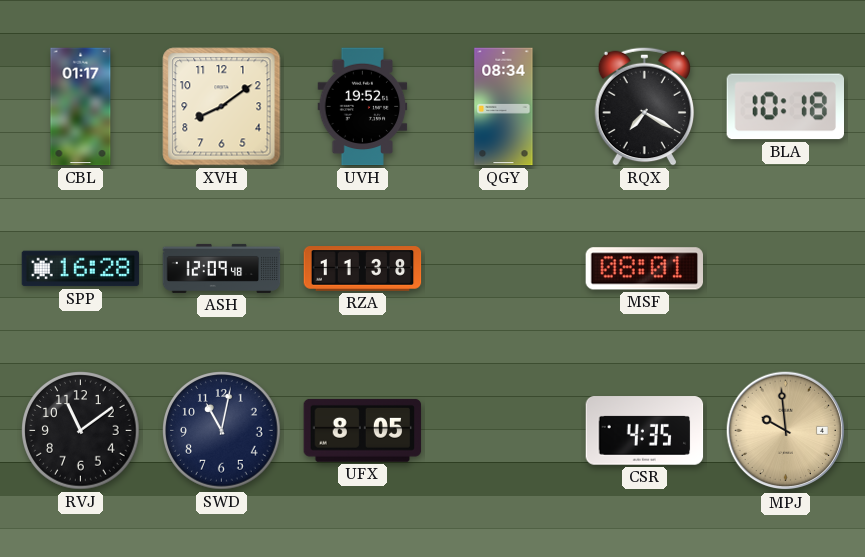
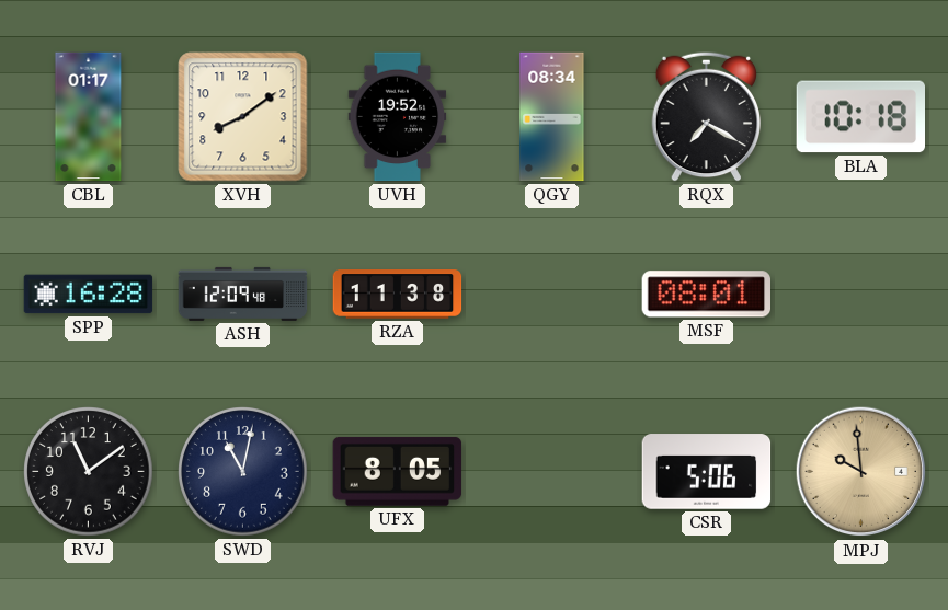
CSR: 4:35 -> 5:06 (707, 472)
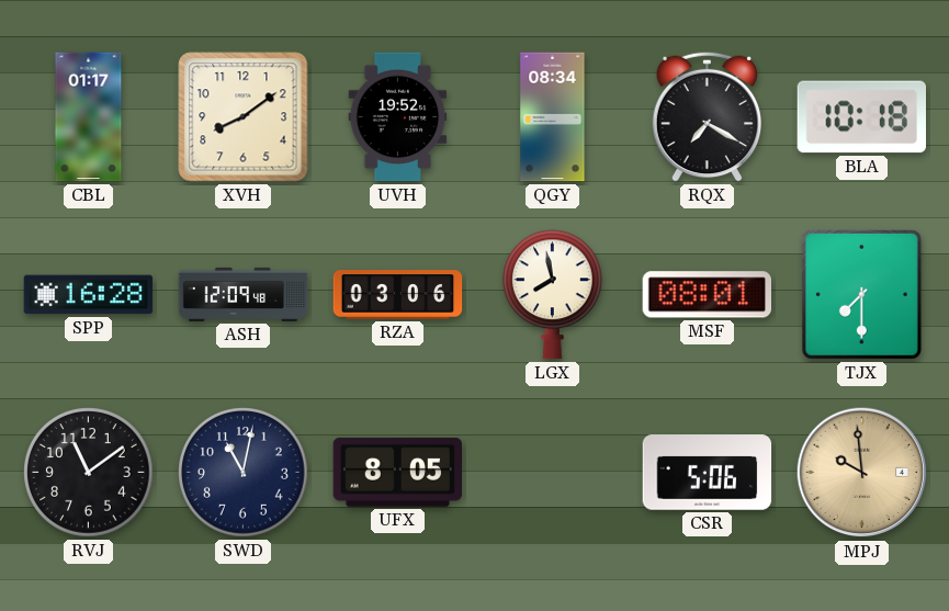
RZA: 11:38 -> 03:06 (398, 295)
LGX: none -> 7:58 (553, 295)
TJX: none -> 7:30 (861, 294)
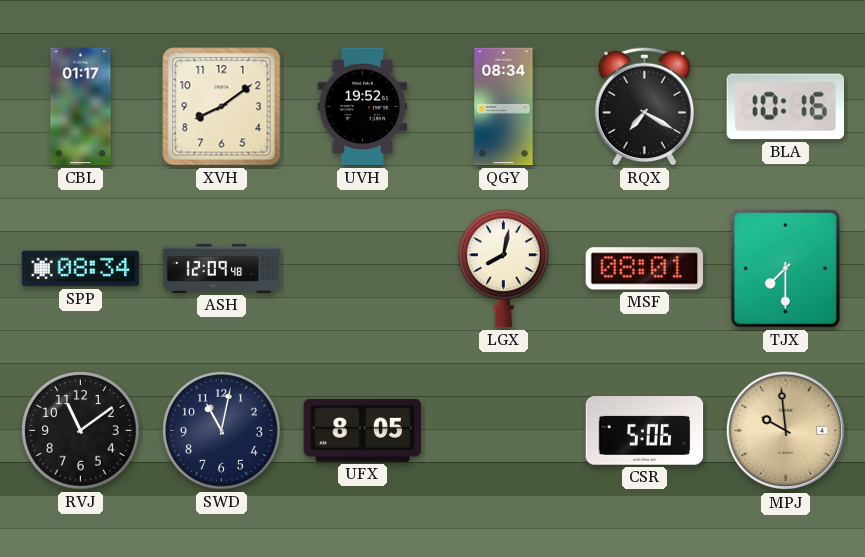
BLA: 10:18 -> 10:16 (785, 107)
SPP: 16:28 -> 08:34 (81, 269)
RZA: 03:06 -> none (398, 295)
LGX: 7:58 -> 8:02 (504, 269)
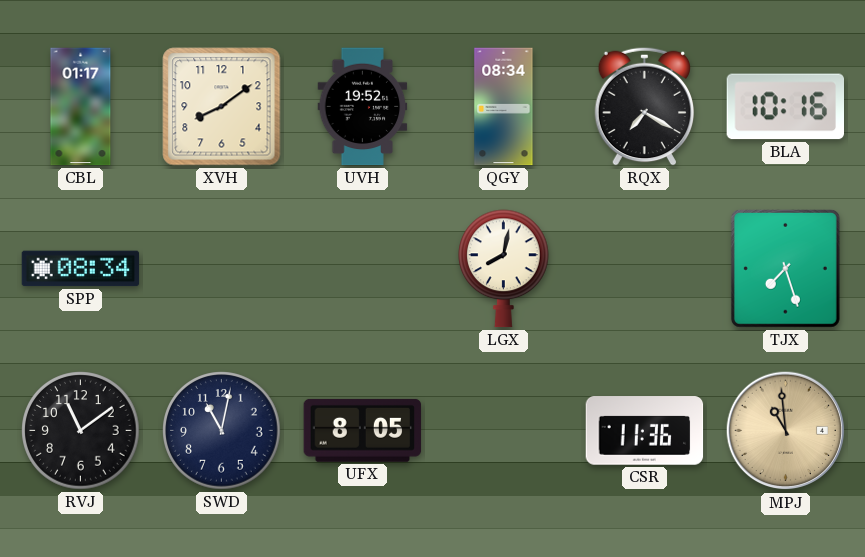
ASH: 12:09 -> none (222, 268)
MSF: 08:01 -> none (645, 269)
TJX: 7:30 -> 7:27 (785, 268)
CSR: 5:06 -> 11:36 (645, 431)
MPJ: 9:59 -> 10:59 (786, 431)
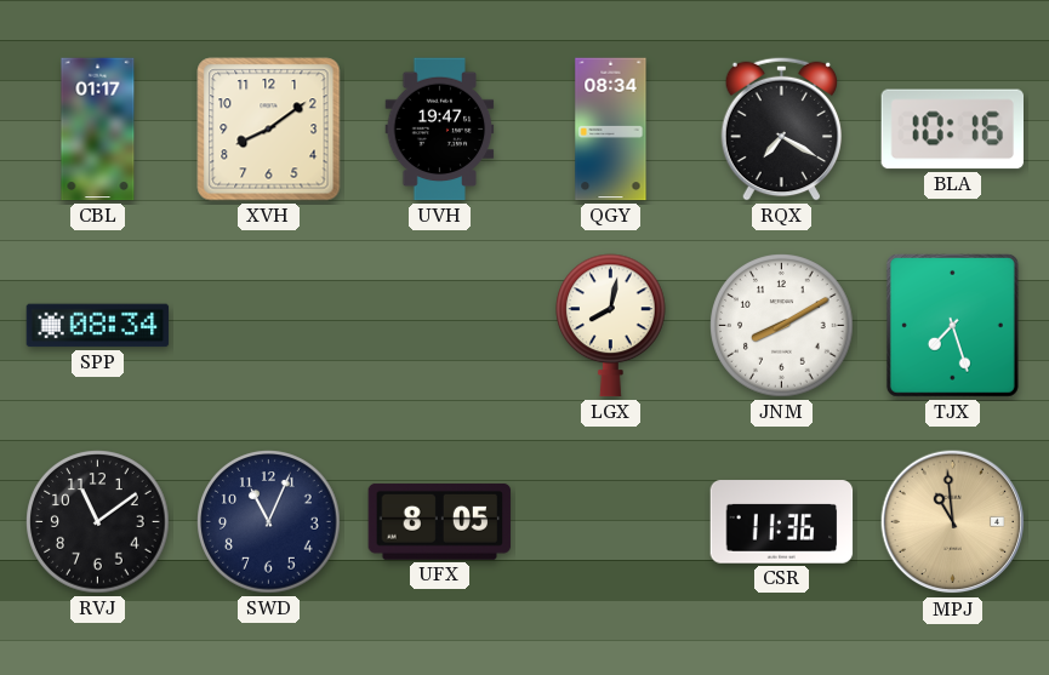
UVH: 19:52 -> 19:47 (440, 130)
JNM: none -> 8:10 (782, 326)
SWD: 11:02 -> 11:04 (269, 522)
